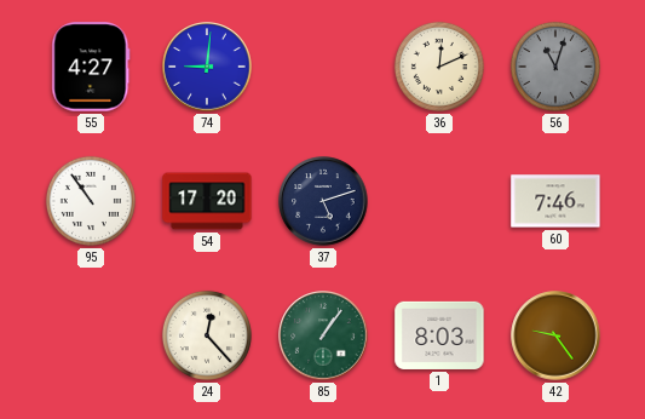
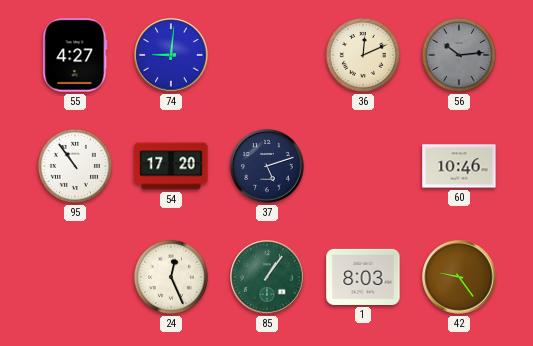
56: 11:03 -> 10:14 (459, 55)
60: 7:46 -> 10:46 (459, 166)
24: 12:23 -> 12:26 (171, 277)
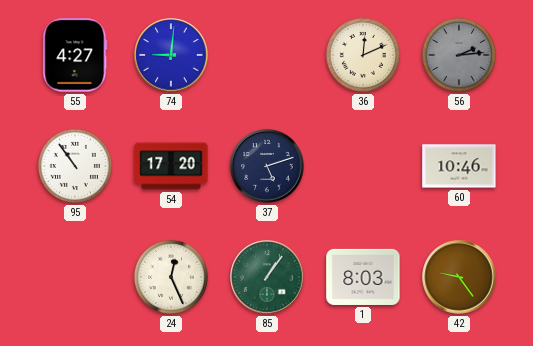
56: 10:14 -> 2:14 (459, 55)
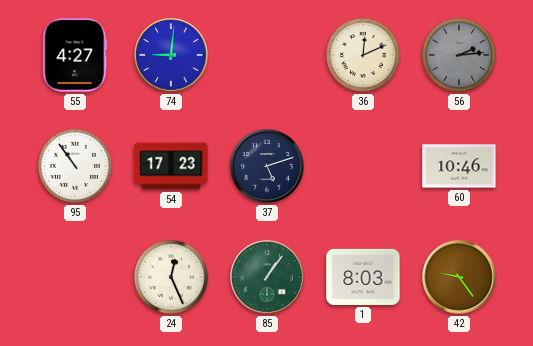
54: 17:20 -> 17:23 (171, 166)
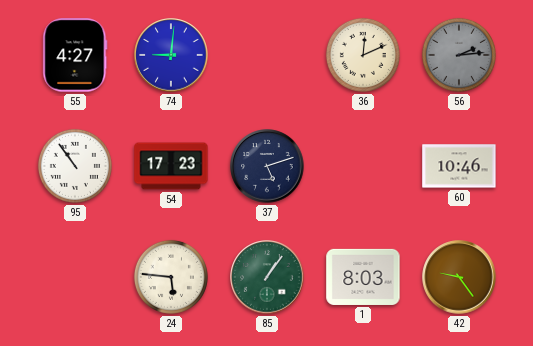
24: 12:26 -> 5:46 (171, 277)
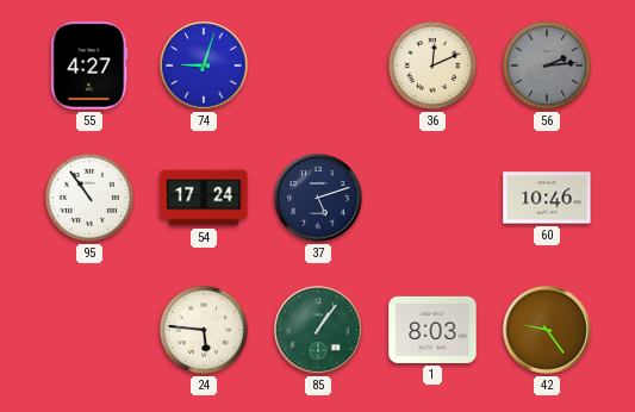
74: 9:01 -> 9:03 (204, 65)
54: 17:23 -> 17:24 (204, 198)
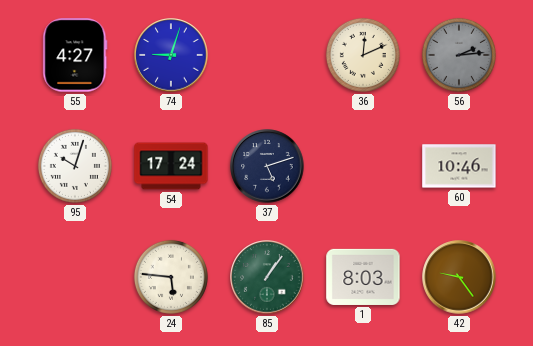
95: 10:54 -> 10:03 (75, 166)
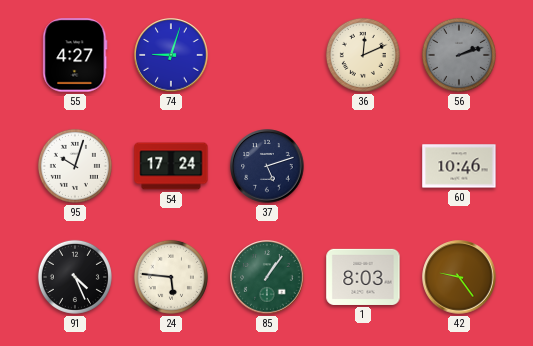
56: 2:14 -> 2:12 (459, 55)
91: none -> 4:26 (75, 277)
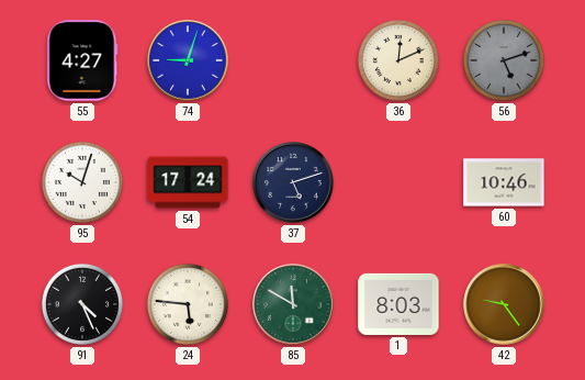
56: 2:12 -> 5:12 (504, 60)
85: 1:06 -> 11:50 (293, 304)
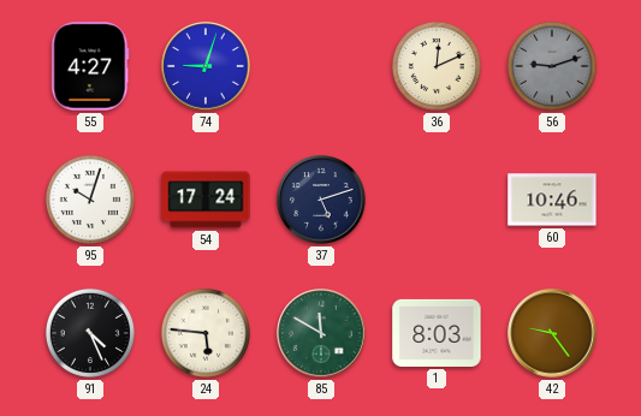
56: 5:12 -> 9:12 (552, 66)
